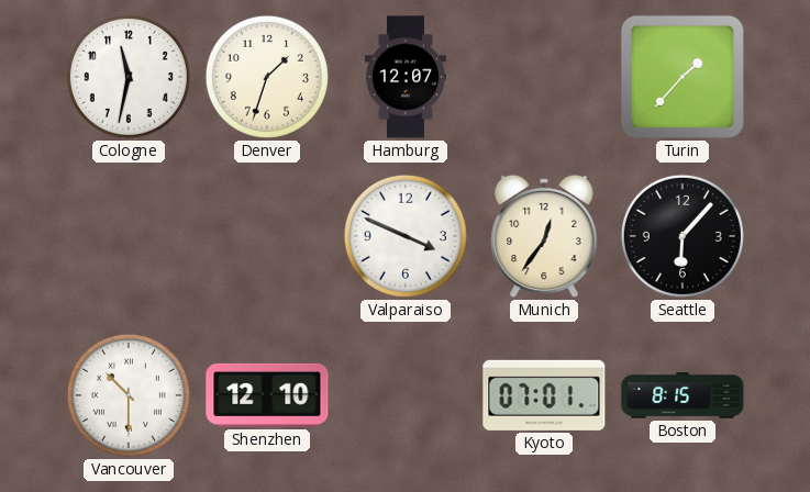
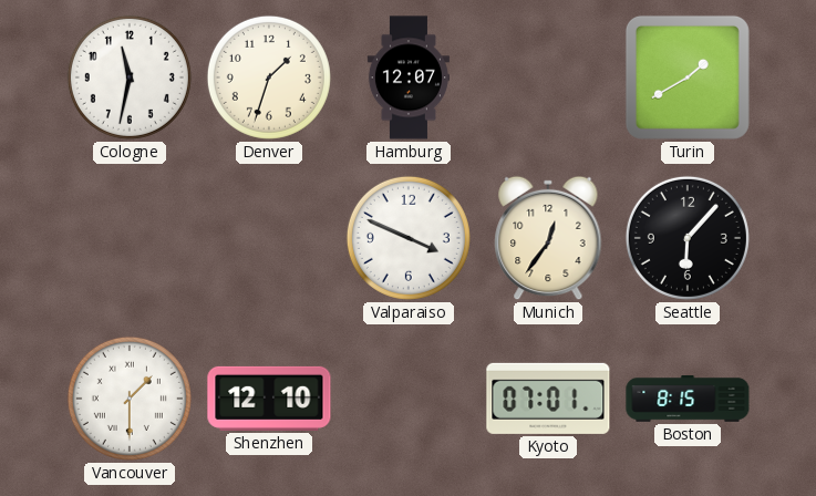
Turin: 1:37 -> 1:40 (688, 77)
Vancouver: 10:30 -> 1:30 (130, 399)
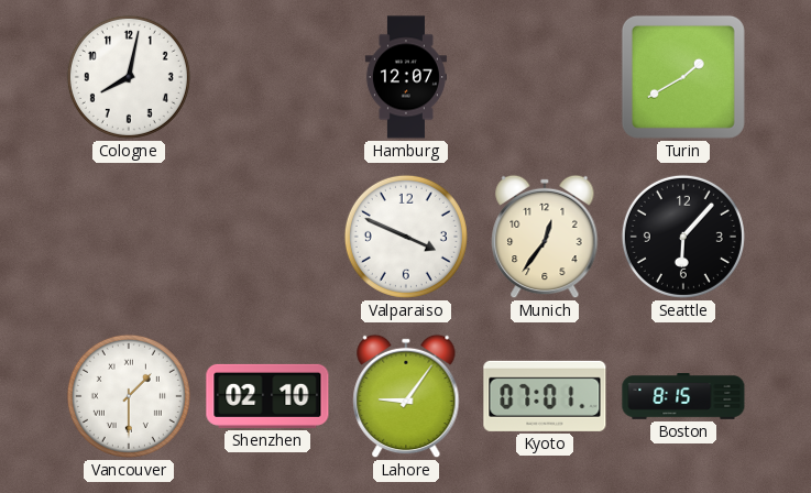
Cologne: 11:32 -> 8:02 (129, 77)
Denver: 1:33 -> none (269, 77)
Shenzhen: 12:10 -> 02:10 (267, 396)
Lahore: none -> 9:06 (406, 396)
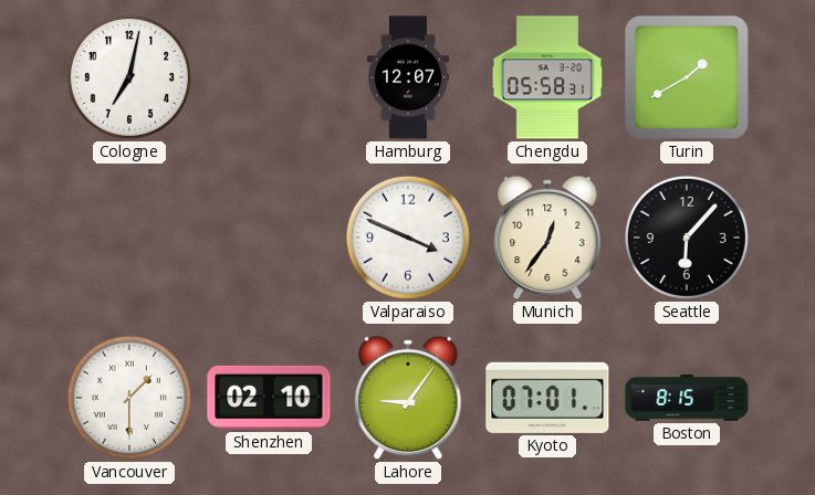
Cologne: 8:02 -> 7:02 (129, 77)
Chengdu: none -> 05:58 (547, 77)
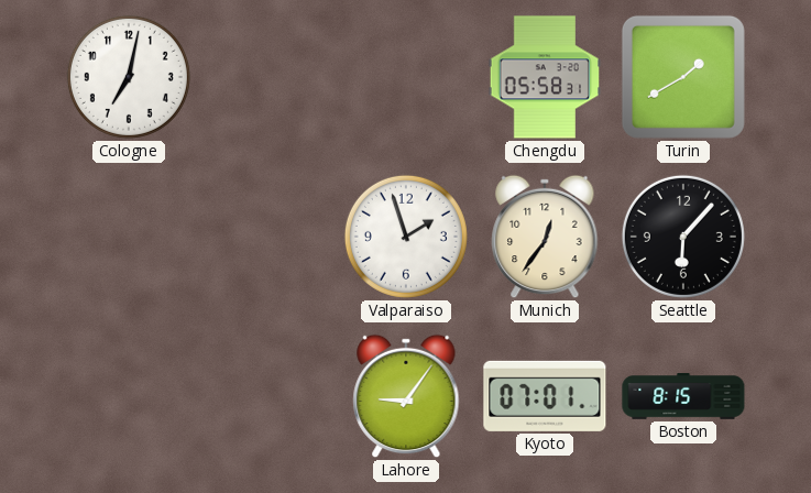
Hamburg: 12:07 -> none (408, 77)
Valparaiso: 3:49 -> 1:57 (406, 237)
Vancouver: 1:30 -> none (129, 398)
Shenzhen: 02:10 -> none (269, 398)
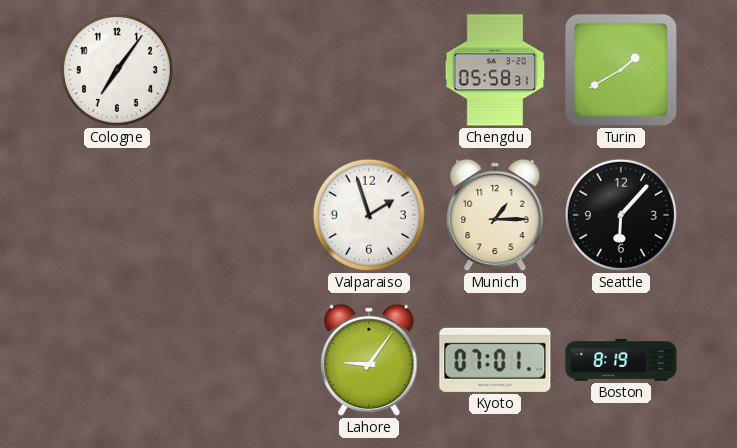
Cologne: 7:02 -> 7:06 (117, 70)
Munich: 12:36 -> 1:15 (495, 215)
Boston: 8:15 -> 8:19 (621, 361)
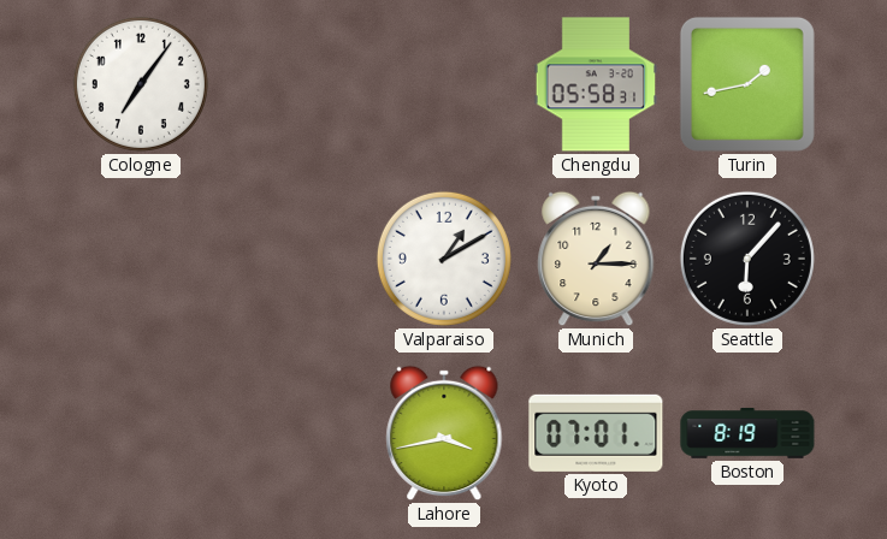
Turin: 1:40 -> 1:43 (747, 84)
Valparaiso: 1:57 -> 1:10 (444, 259)
Lahore: 9:06 -> 3:43 (444, 433)
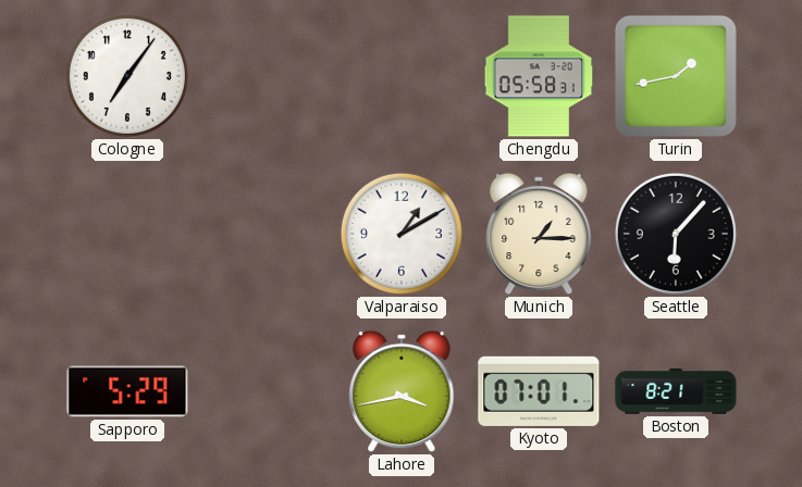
Sapporo: none -> 5:29 (127, 391)
Boston: 8:19 -> 8:21 (676, 392)
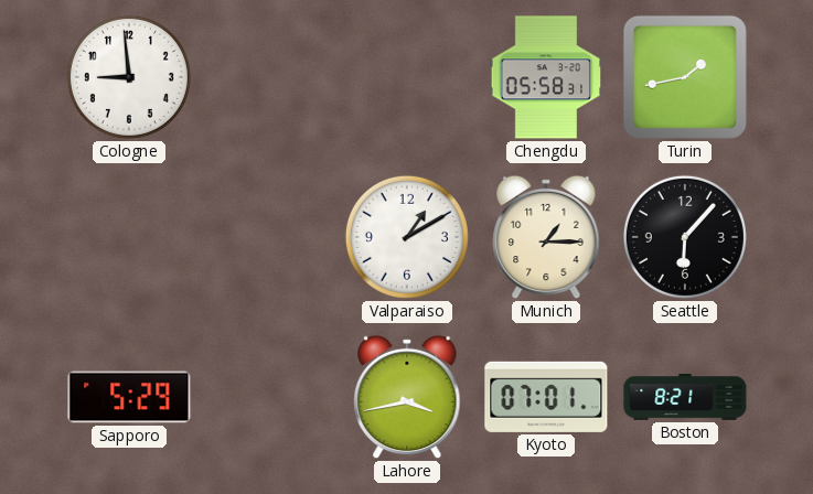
Cologne: 7:06 -> 8:59 (129, 77)
